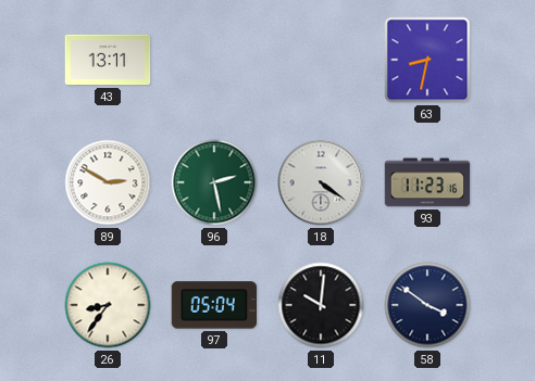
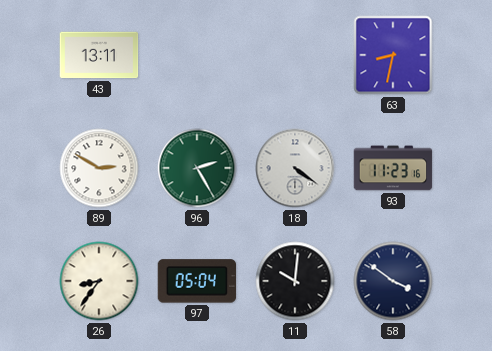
96: 2:28 -> 2:25 (197, 168)
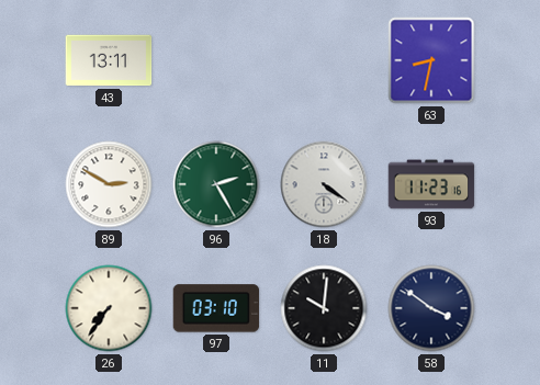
26: 8:36 -> 7:36 (109, 308)
97: 05:04 -> 03:10 (216, 308)
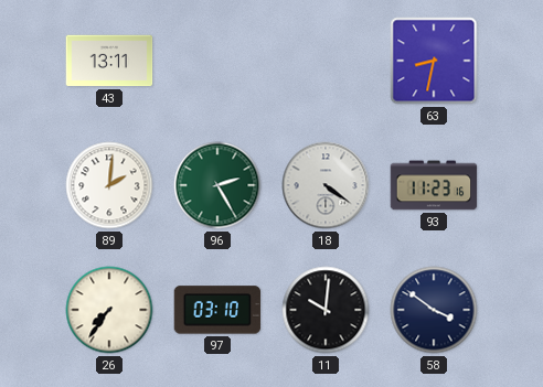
89: 2:50 -> 2:01 (109, 185)
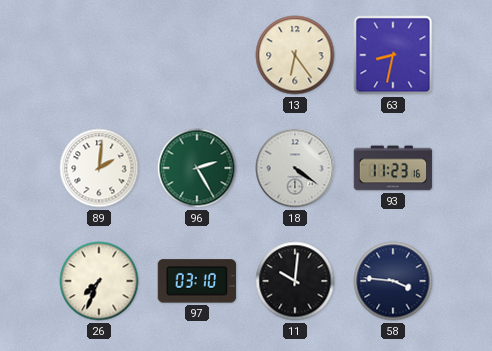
43: 13:11 -> none (109, 61)
13: none -> 6:24 (295, 55)
26: 7:36 -> 7:34 (99, 281)
58: 3:51 -> 3:46 (393, 281)
